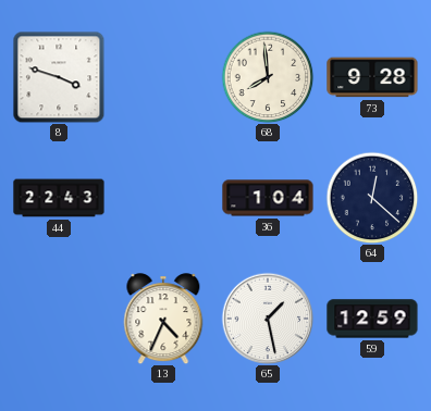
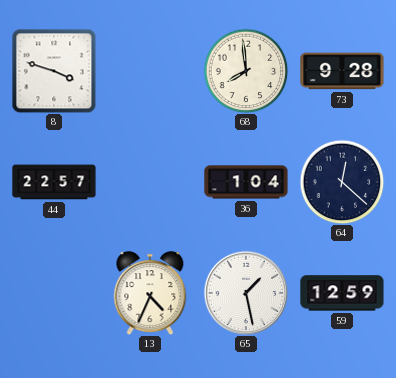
44: 22:43 -> 22:57 (54, 182)
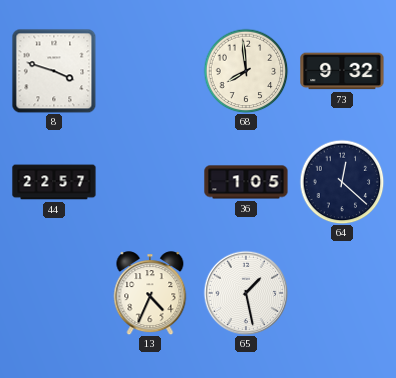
73: 9:28 -> 9:32 (342, 71)
36: 1:04 -> 1:05 (246, 182)
59: 12:59 -> none (342, 293)
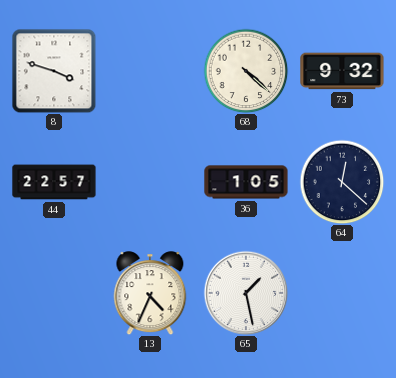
68: 7:59 -> 4:22 (246, 71)
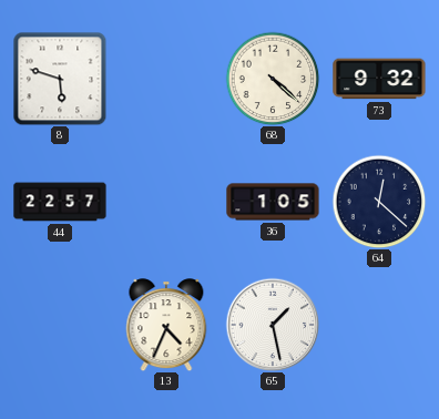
8: 3:48 -> 5:48 (60, 79)
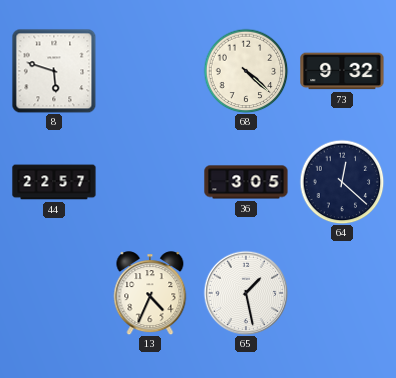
36: 1:05 -> 3:05 (246, 182)
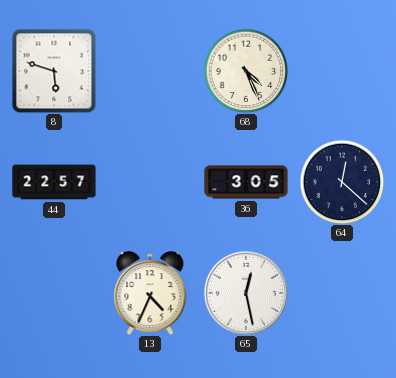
68: 4:22 -> 4:26 (246, 71)
73: 9:32 -> none (342, 71)
65: 1:28 -> 12:28 (246, 293)
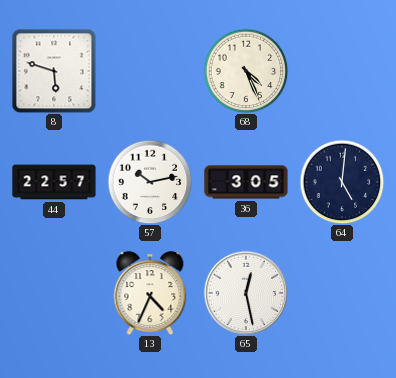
57: none -> 10:13 (150, 182)
64: 12:22 -> 5:01 (342, 182)
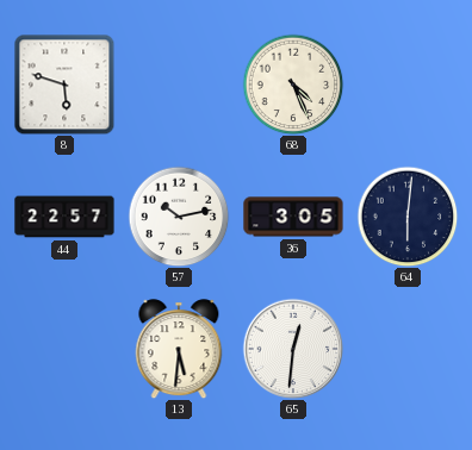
64: 5:01 -> 6:01 (408, 217)
13: 4:34 -> 5:31 (179, 349)
65: 12:28 -> 12:31 (293, 349)
